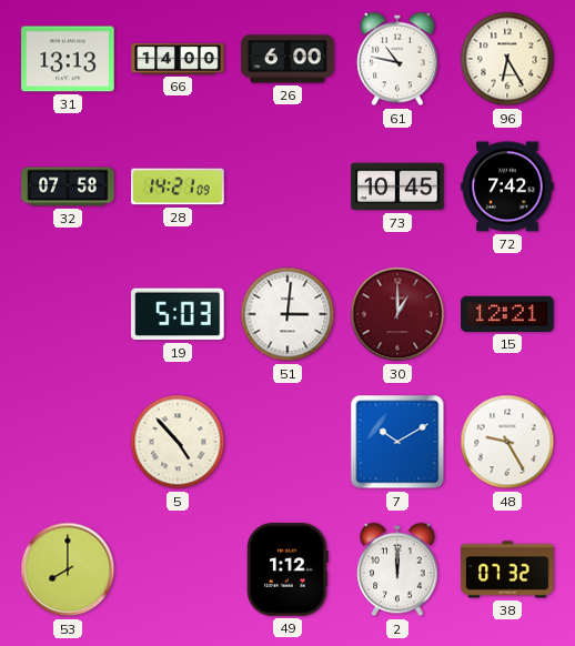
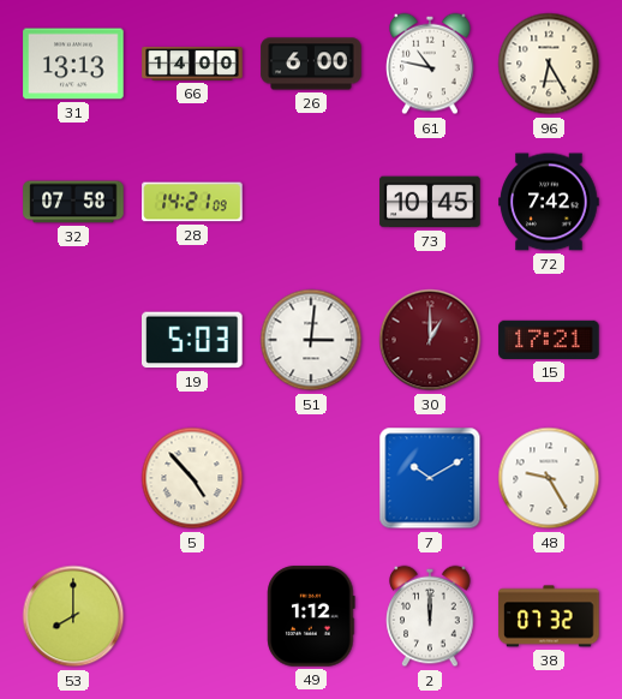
15: 12:21 -> 17:21 (549, 340)
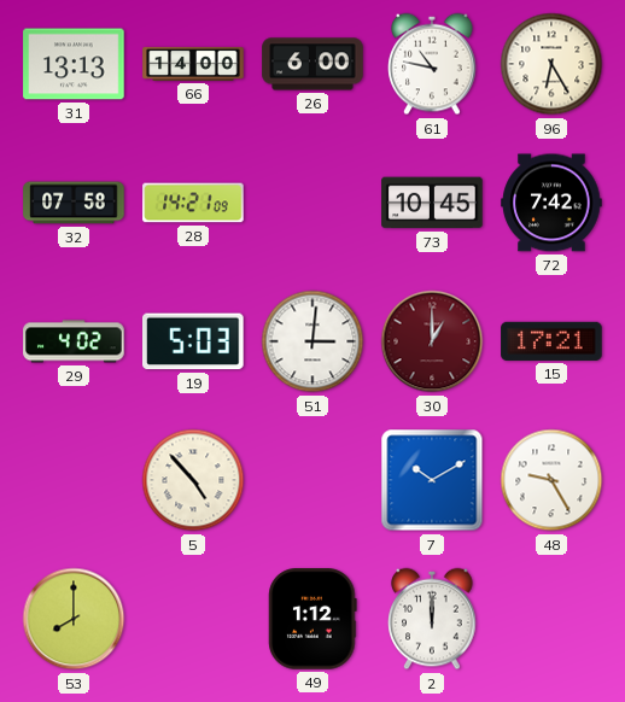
29: none -> 4:02 (74, 341)
38: 07:32 -> none (549, 616)
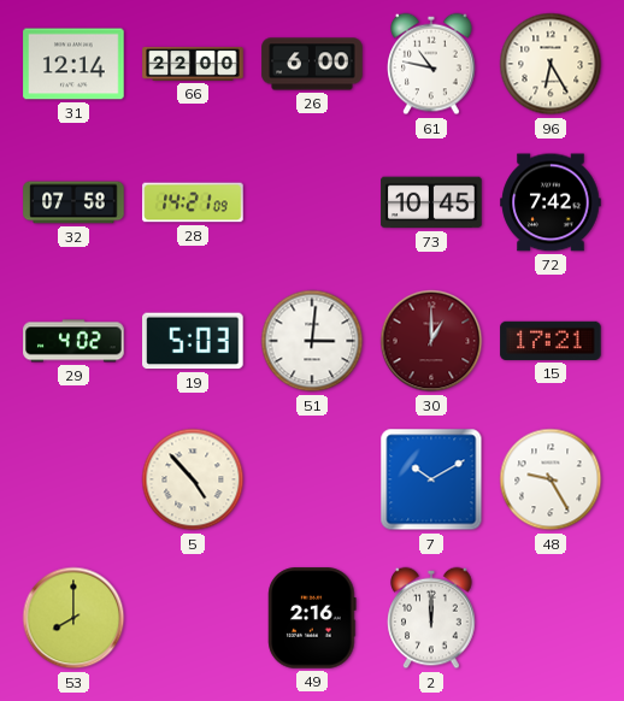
31: 13:13 -> 12:14 (73, 64)
66: 14:00 -> 22:00 (193, 64)
49: 1:12 -> 2:16 (312, 618)
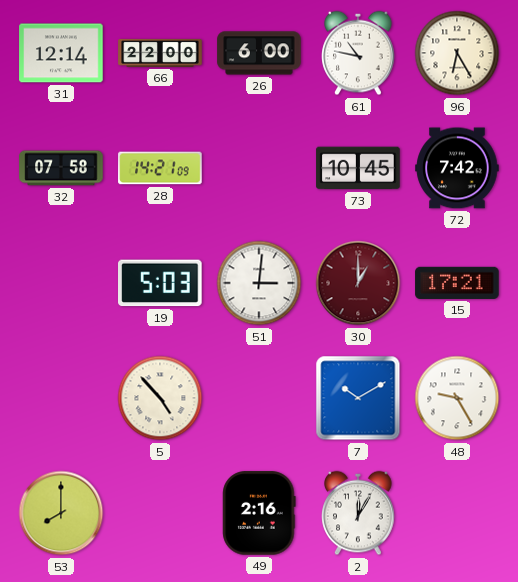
29: 4:02 -> none (73, 341)
2: 12:00 -> 12:05 (358, 513)
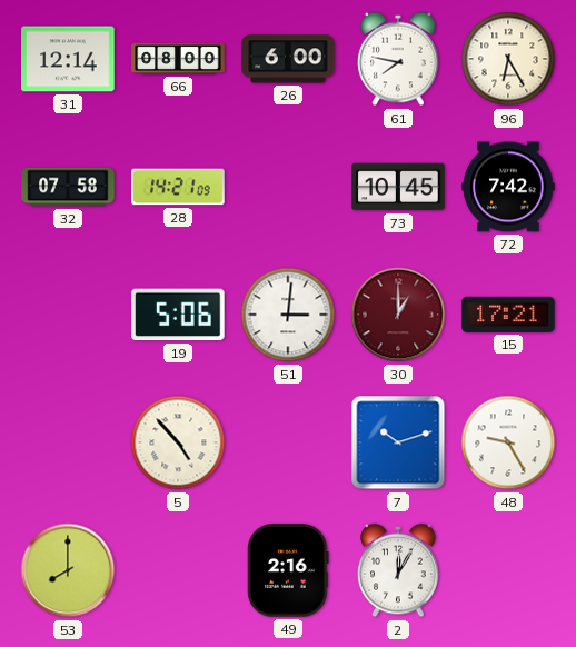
66: 22:00 -> 08:00 (178, 59)
61: 10:47 -> 7:47 (398, 59)
19: 5:03 -> 5:06 (179, 315)
7: 10:10 -> 10:12 (398, 442)
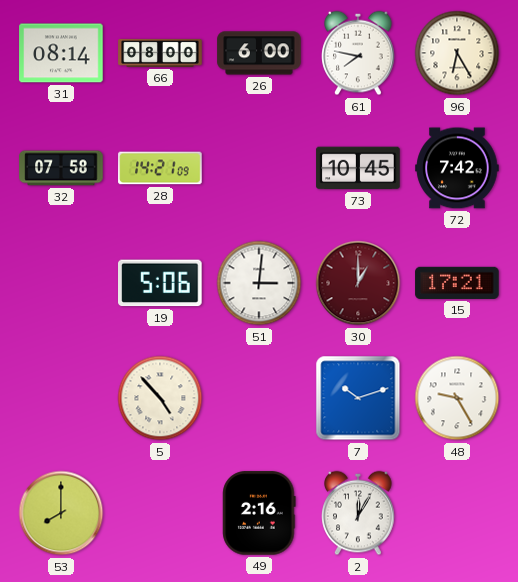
31: 12:14 -> 08:14 (61, 53)
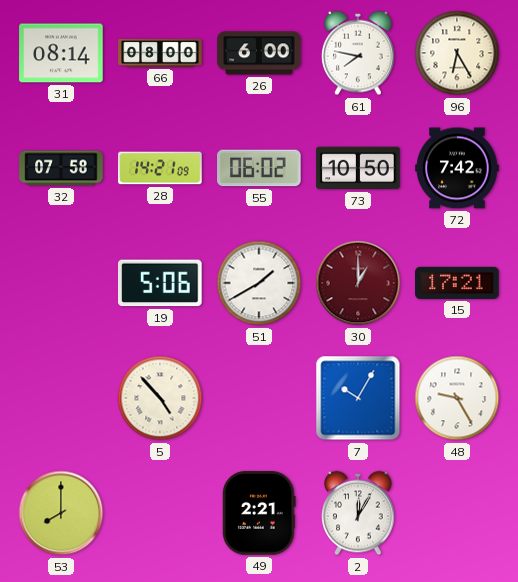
55: none -> 06:02 (259, 168)
73: 10:45 -> 10:50 (358, 168)
51: 3:01 -> 1:40 (259, 283)
7: 10:12 -> 10:05 (358, 398)
49: 2:16 -> 2:21 (259, 513)
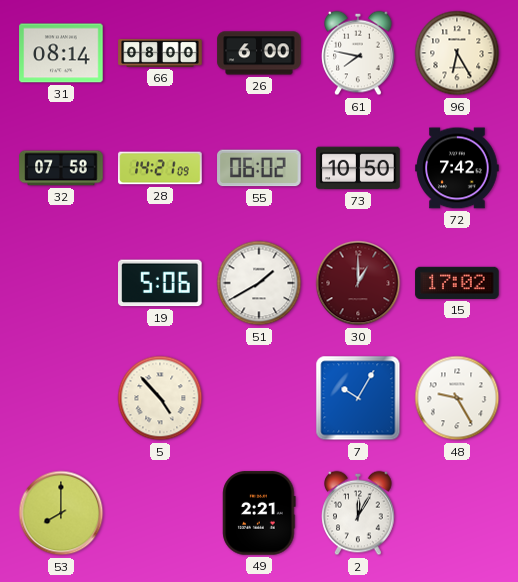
15: 17:21 -> 17:02 (457, 283)
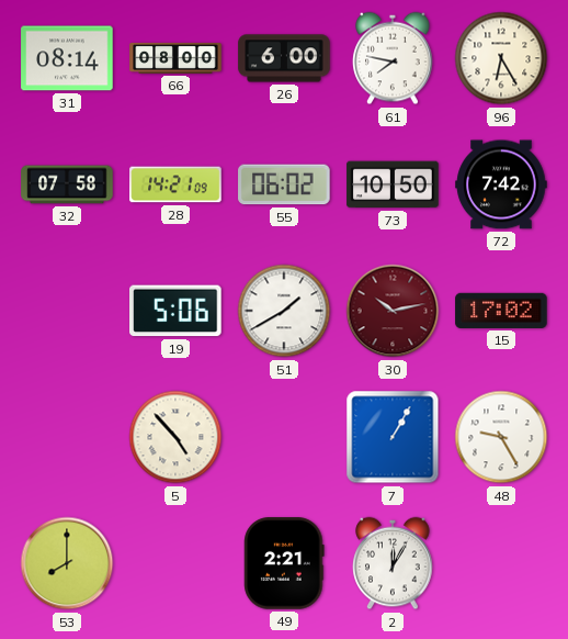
30: 1:00 -> 10:13 (393, 311)
7: 10:05 -> 1:05 (393, 437)
